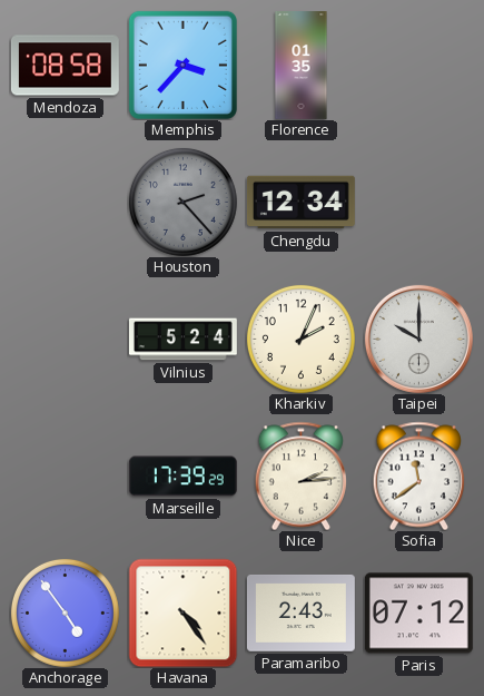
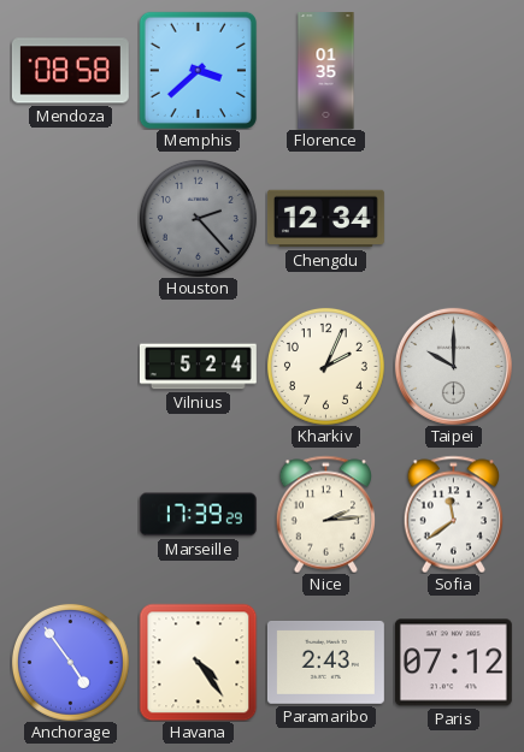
Memphis: 3:37 -> 3:38 (198, 70)
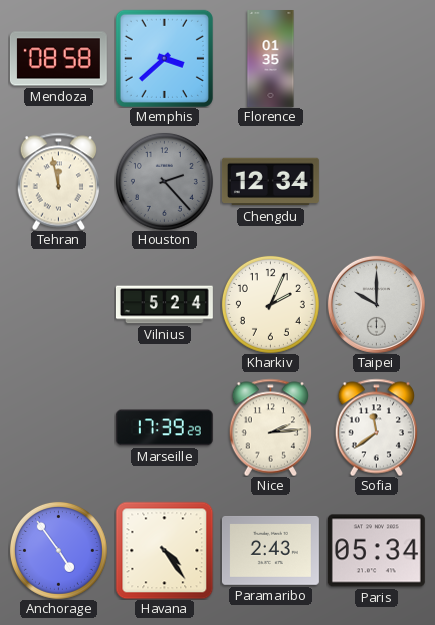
Tehran: none -> 11:58 (58, 181)
Paris: 07:12 -> 05:34 (376, 551)
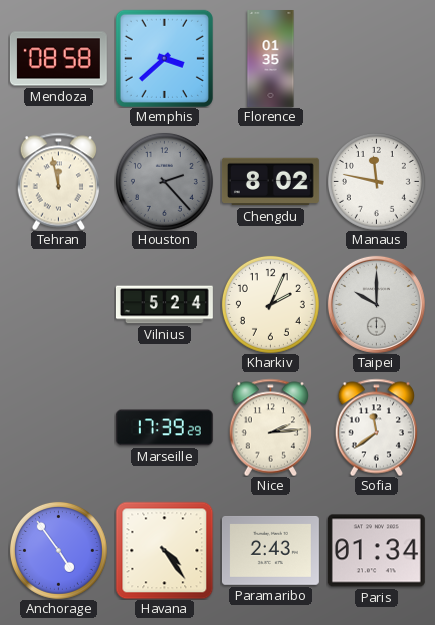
Chengdu: 12:34 -> 8:02 (270, 182)
Manaus: none -> 11:47 (376, 181)
Paris: 05:34 -> 01:34 (376, 551)
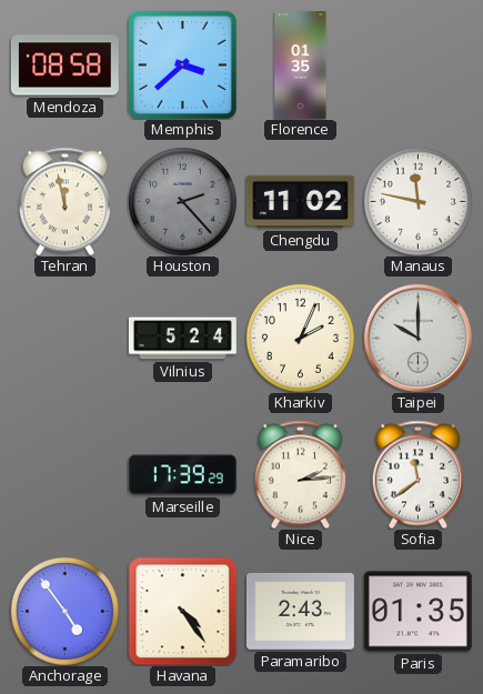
Chengdu: 8:02 -> 11:02 (300, 202)
Paris: 01:34 -> 01:35 (417, 612)
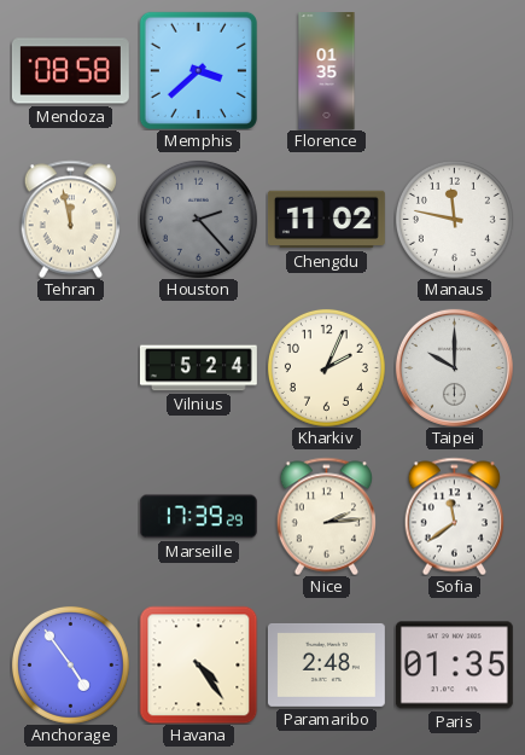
Paramaribo: 2:43 -> 2:48 (326, 664)
